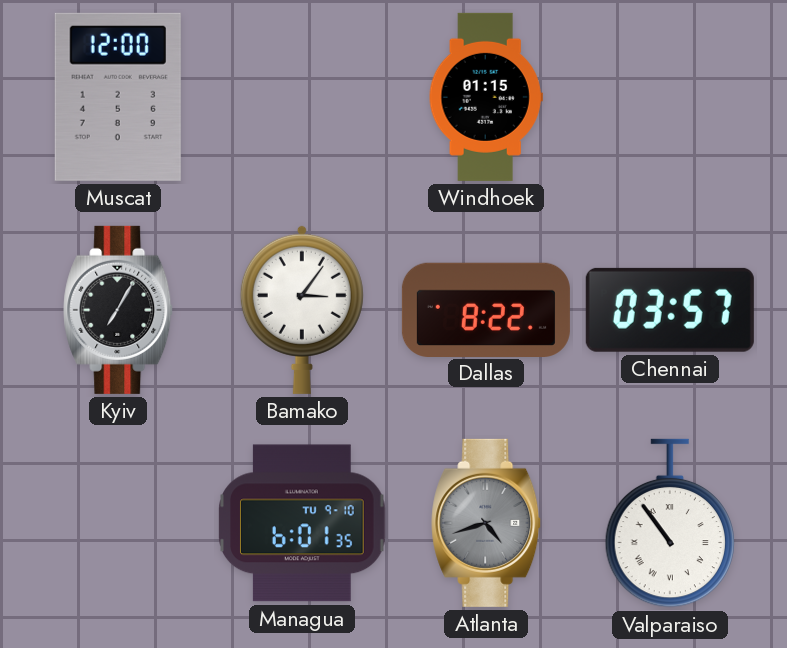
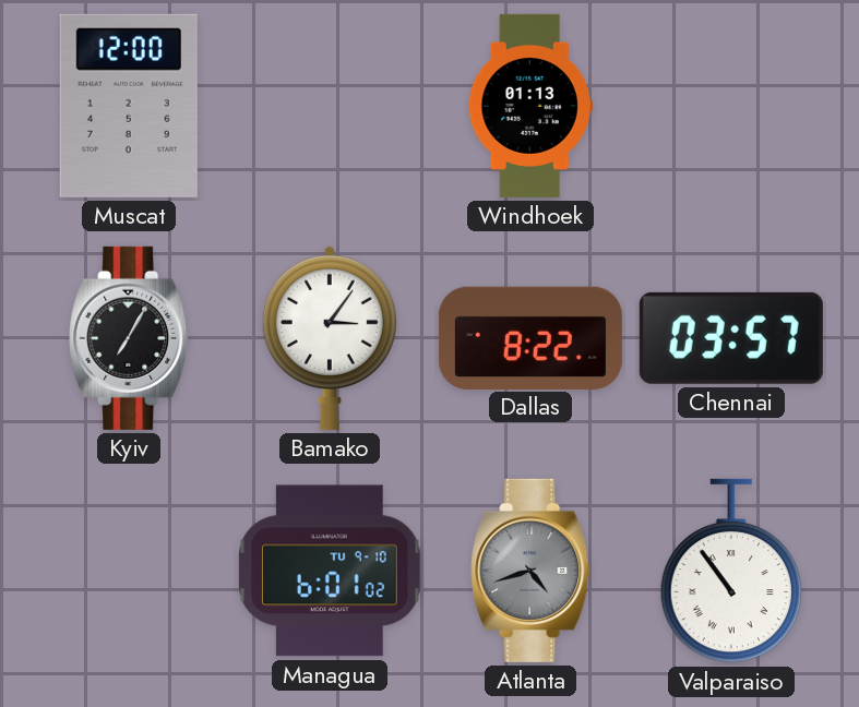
Windhoek: 01:15 -> 01:13 (530, 106)
Managua: 6:01:35 -> 6:01:02 (330, 571)
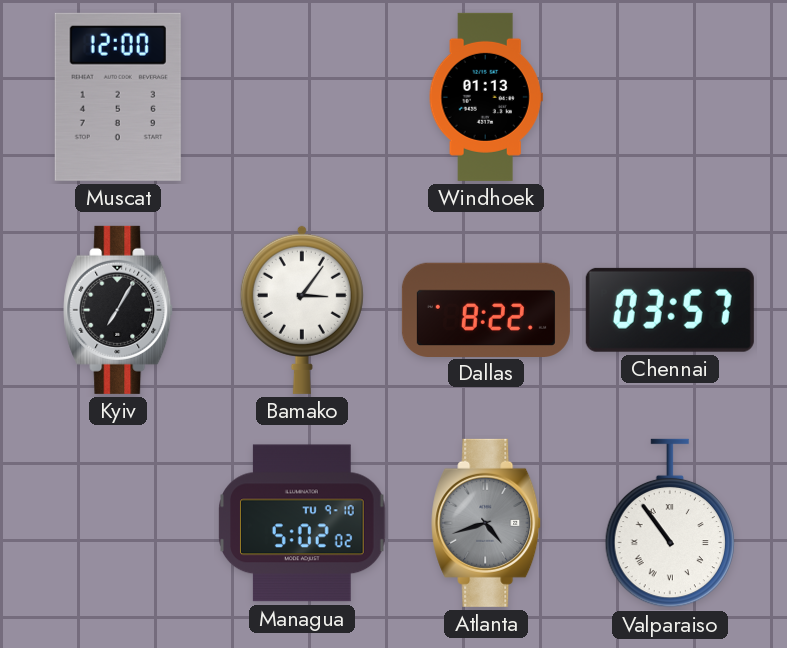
Managua: 6:01 -> 5:02 (302, 523)
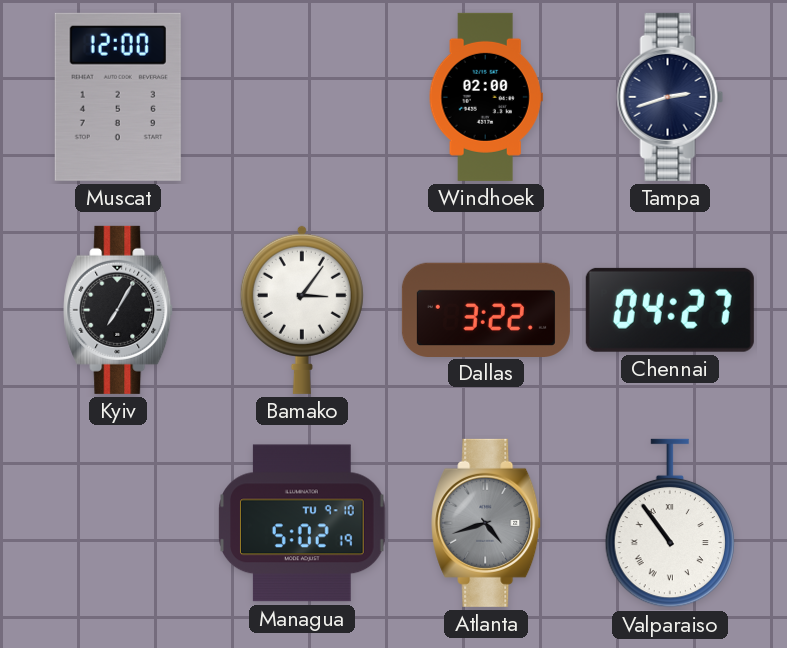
Windhoek: 01:13 -> 02:00 (486, 97)
Tampa: none -> 2:42 (670, 97)
Dallas: 8:22 -> 3:22 (486, 309)
Chennai: 03:57 -> 04:27 (670, 310)
Managua: 5:02:02 -> 5:02:19 (302, 523)
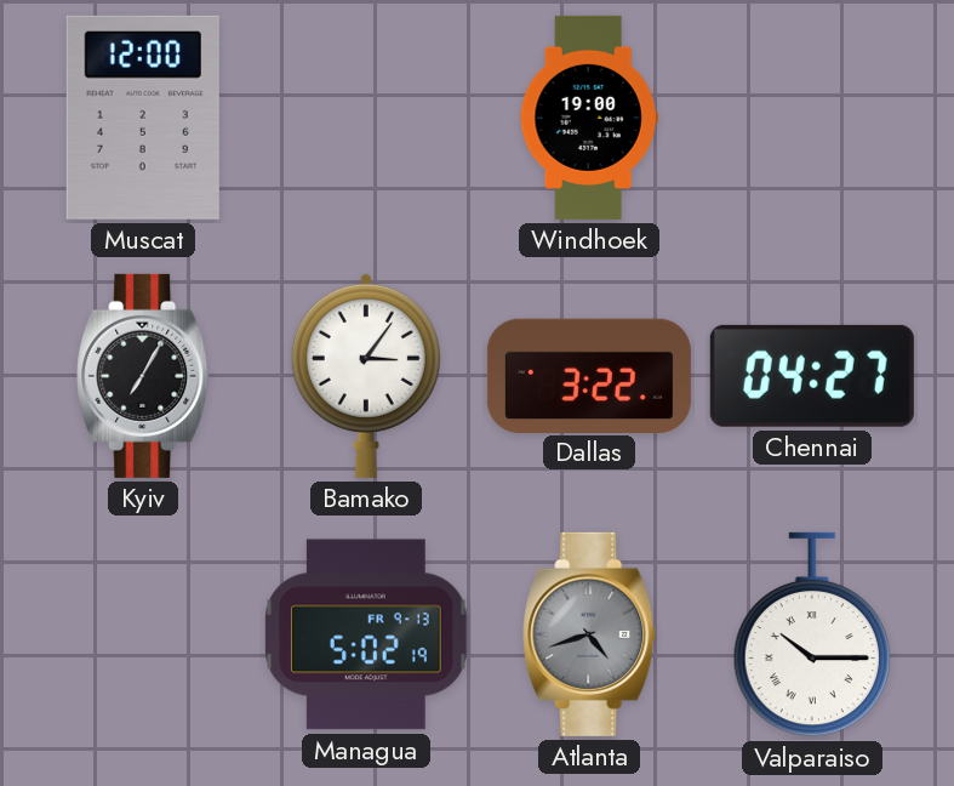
Windhoek: 02:00 -> 19:00 (589, 118)
Tampa: 2:42 -> none (670, 97)
Managua date: TU 9-10 -> FR 9-13 (366, 634)
Valparaiso: 10:54 -> 10:15 (811, 634)
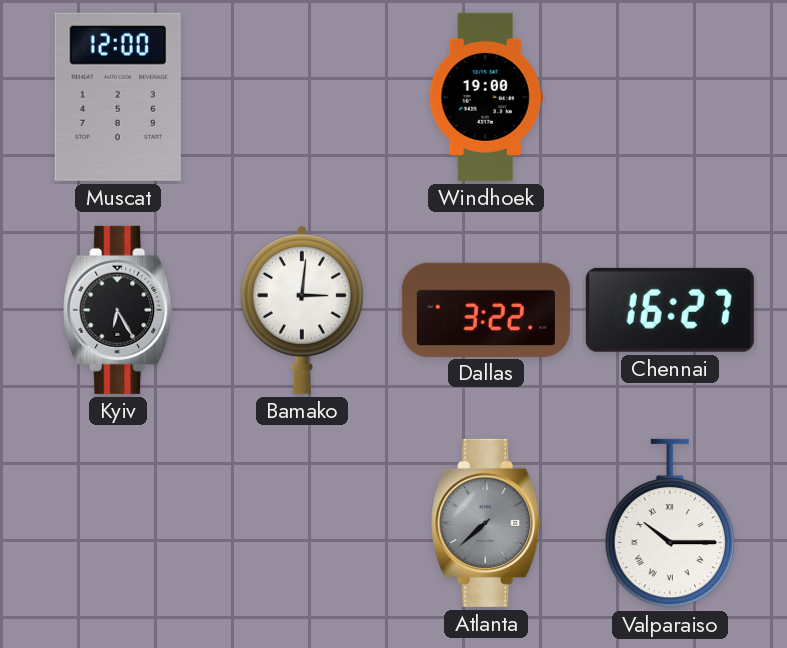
Kyiv: 7:05 -> 6:25 (119, 310)
Bamako: 3:06 -> 3:01 (302, 309)
Chennai: 04:27 -> 16:27 (670, 310)
Managua: 5:02 -> none (366, 634)
Atlanta: 4:42 -> 7:38 (487, 523)
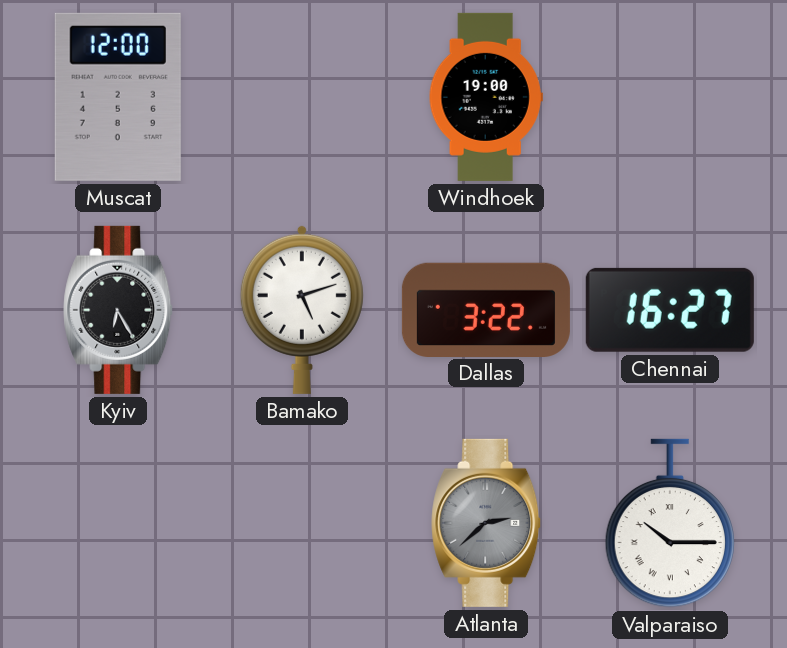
Bamako: 3:01 -> 5:12 (302, 309)
Atlanta: 7:38 -> 2:38 (487, 523)
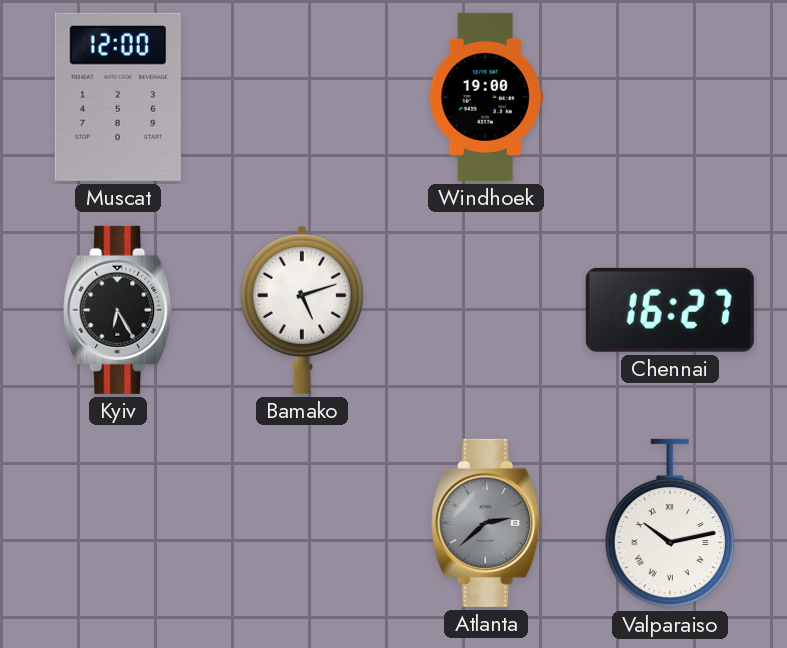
Dallas: 3:22 -> none (486, 309)
Valparaiso: 10:15 -> 10:13 (669, 523)
